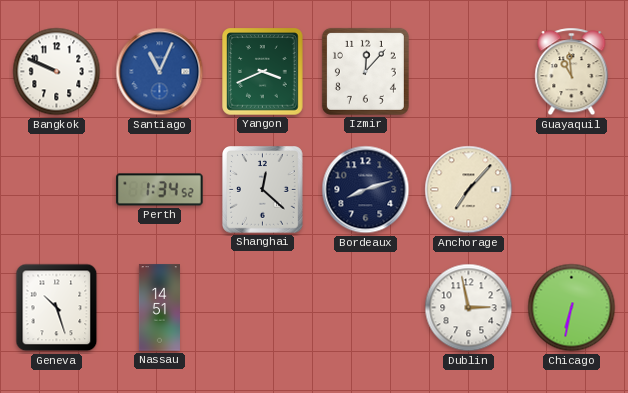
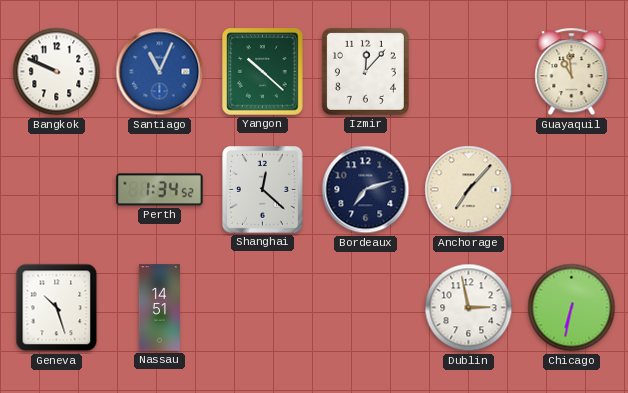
Yangon: 3:41 -> 10:22 (263, 72)
Bordeaux: 8:12 -> 7:12 (366, 190)
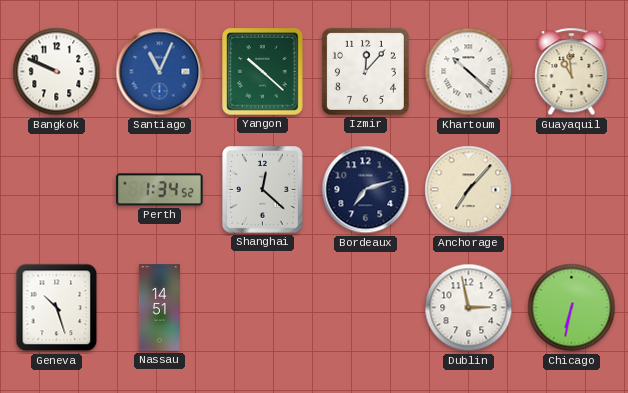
Khartoum: none -> 10:22 (469, 72)
